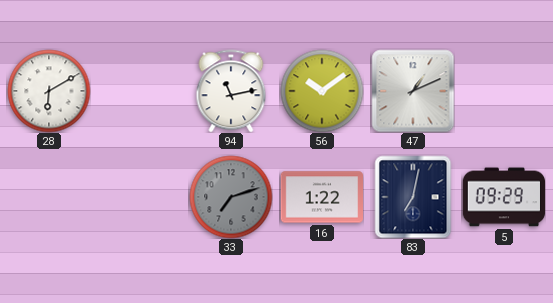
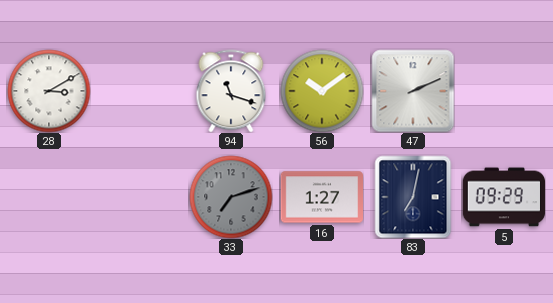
28: 6:10 -> 3:10 (49, 91)
94: 11:13 -> 11:18 (231, 91)
47: 1:11 -> 2:11 (413, 91)
16: 1:22 -> 1:27 (322, 197)
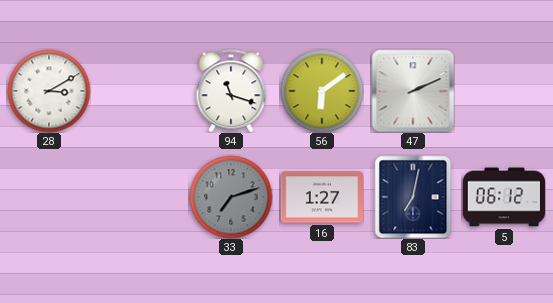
56: 10:09 -> 6:09 (322, 91)
5: 09:29 -> 06:12 (504, 197)
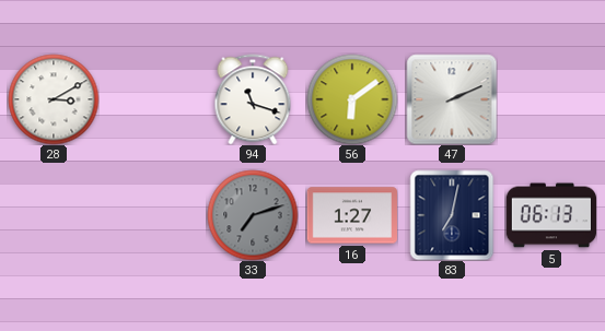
5: 06:12 -> 06:13 (551, 215)
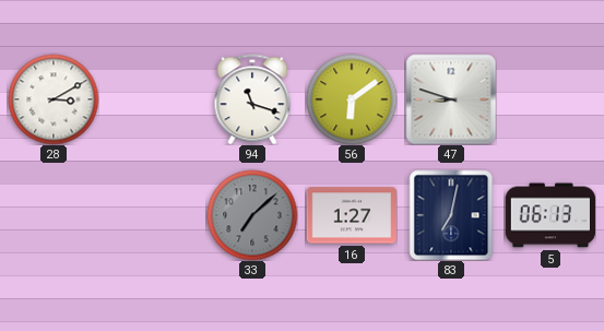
47: 2:11 -> 8:48 (451, 99)
33: 7:12 -> 7:08 (252, 215)
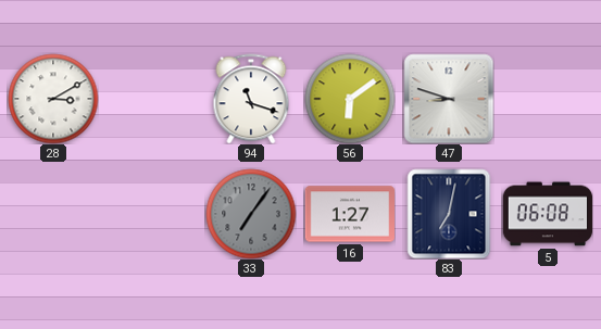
33: 7:08 -> 7:06 (251, 214)
5: 06:13 -> 06:08 (548, 214)
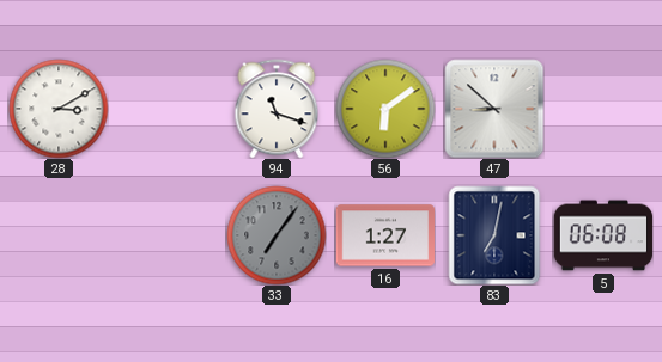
47: 8:48 -> 8:52 (494, 109)
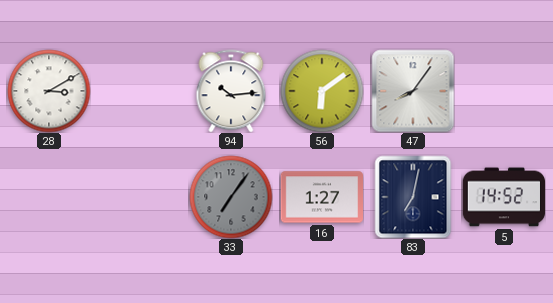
94: 11:18 -> 10:14 (231, 91)
47: 8:52 -> 8:06 (413, 91)
5: 06:08 -> 14:52 (504, 197)
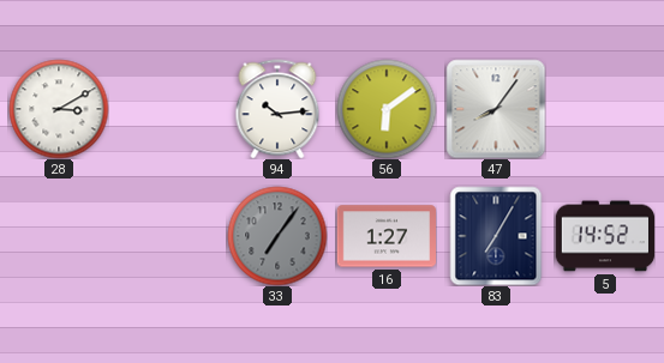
83: 7:02 -> 7:05 (496, 236)
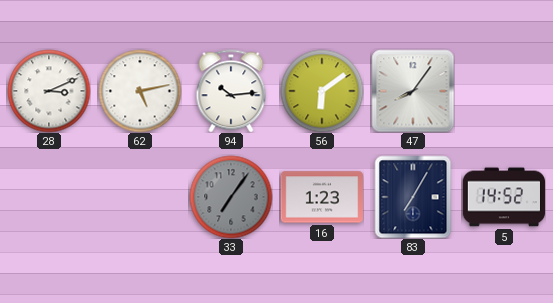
28: 3:10 -> 3:11 (49, 91)
62: none -> 5:13 (140, 91)
16: 1:27 -> 1:23 (322, 197)
